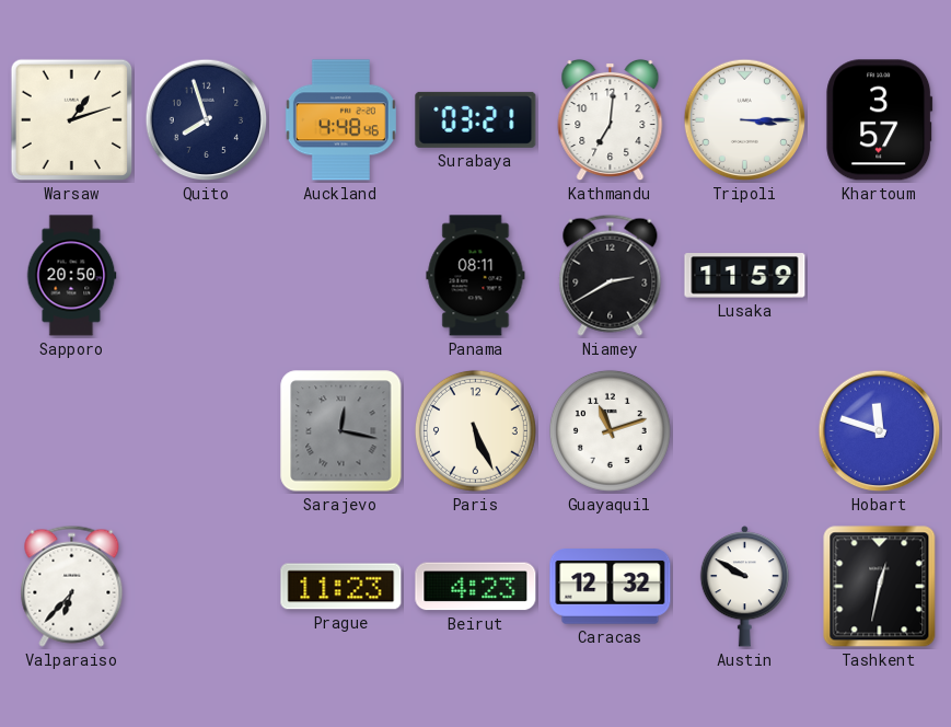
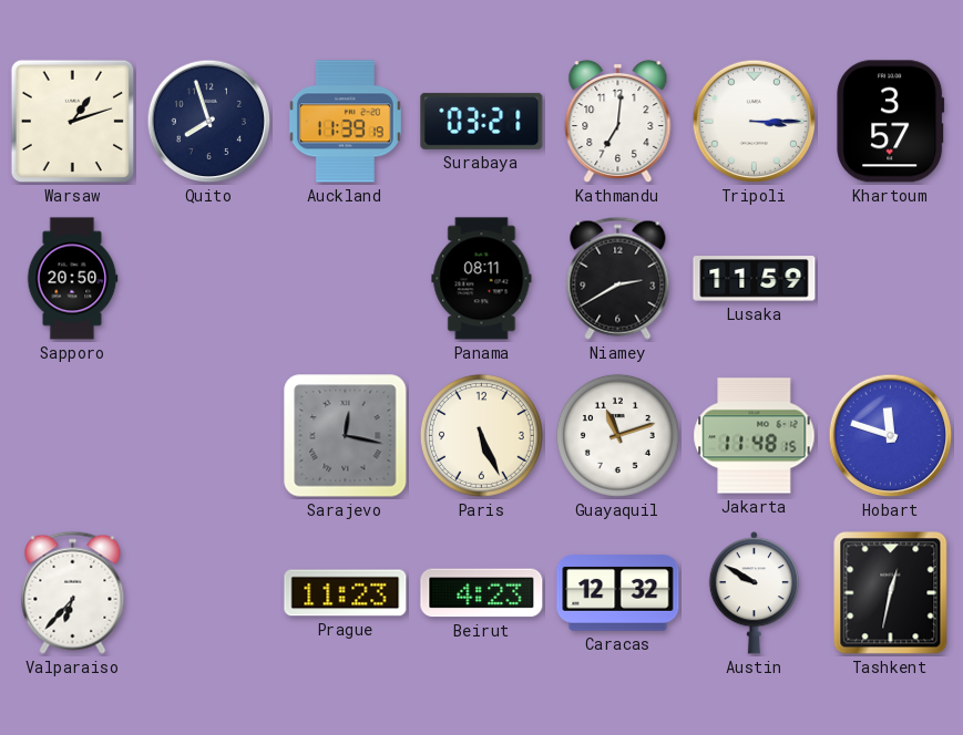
Auckland: 4:48 -> 11:39 (345, 122)
Jakarta: none -> 11:48 (755, 436)
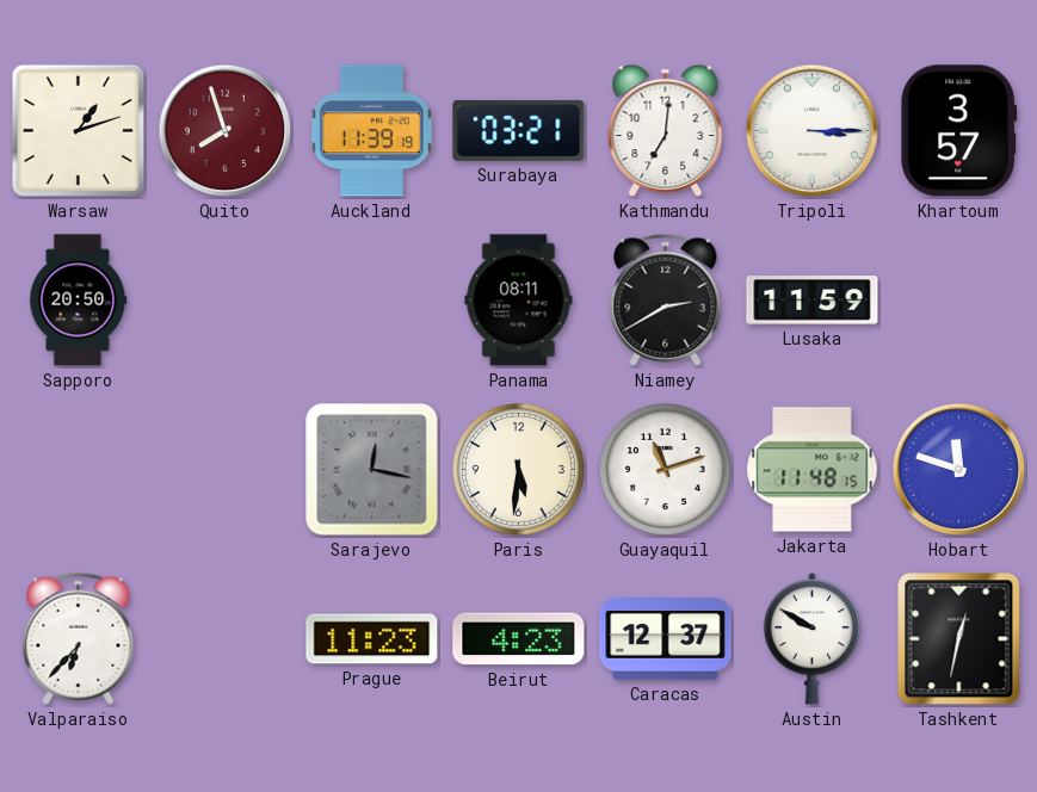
Quito dial: navy -> burgundy (226, 131)
Paris: 5:26 -> 5:31 (518, 469)
Caracas: 12:32 -> 12:37 (666, 639)
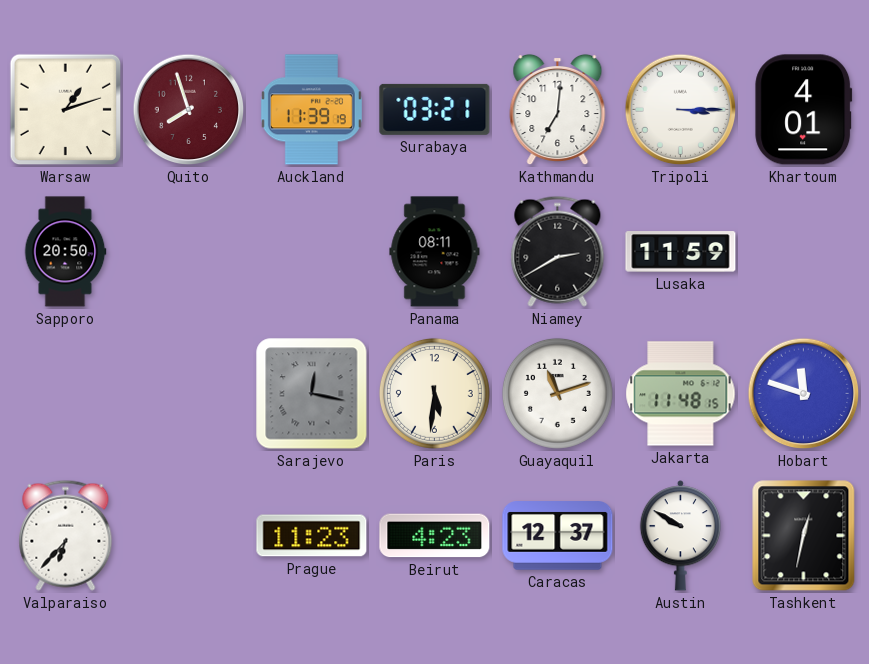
Khartoum: 3:57 -> 4:01 (804, 110)
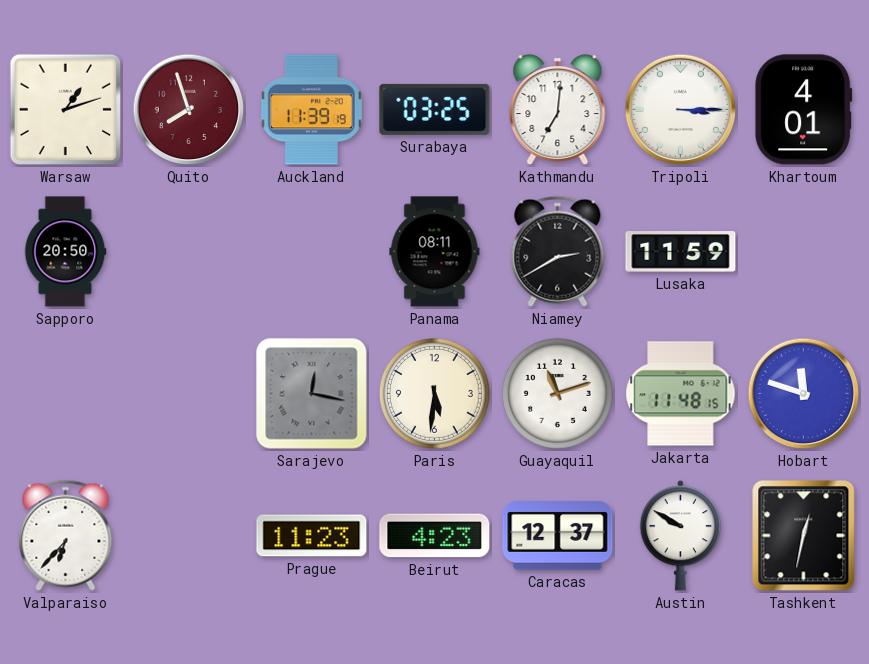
Surabaya: 03:21 -> 03:25 (435, 109)
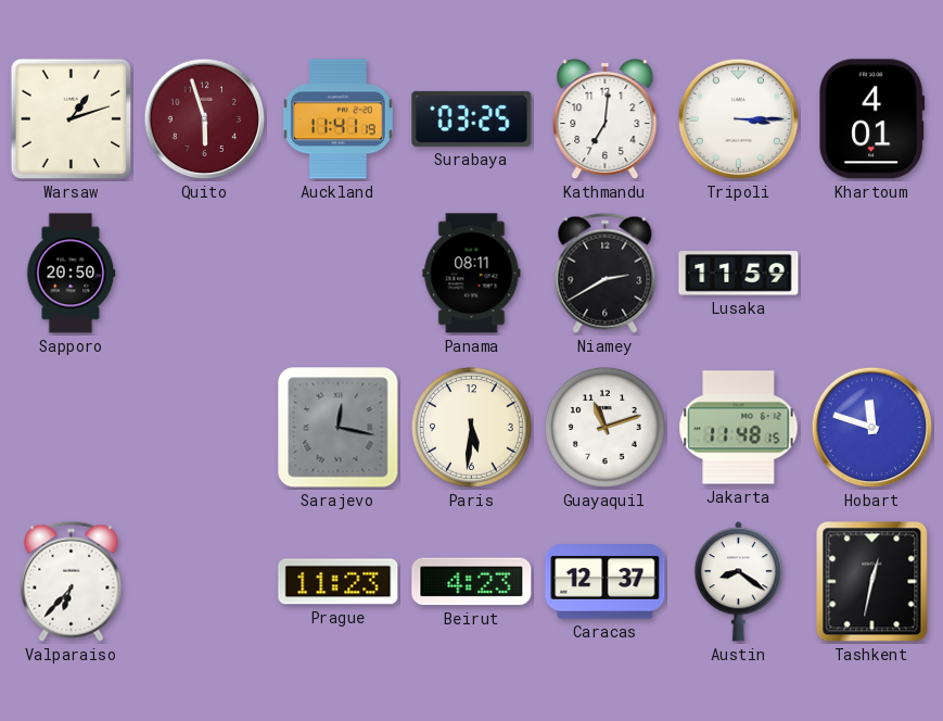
Quito: 7:57 -> 5:57 (205, 119)
Auckland: 11:39 -> 11:41 (337, 119)
Austin: 9:50 -> 8:21 (738, 582)
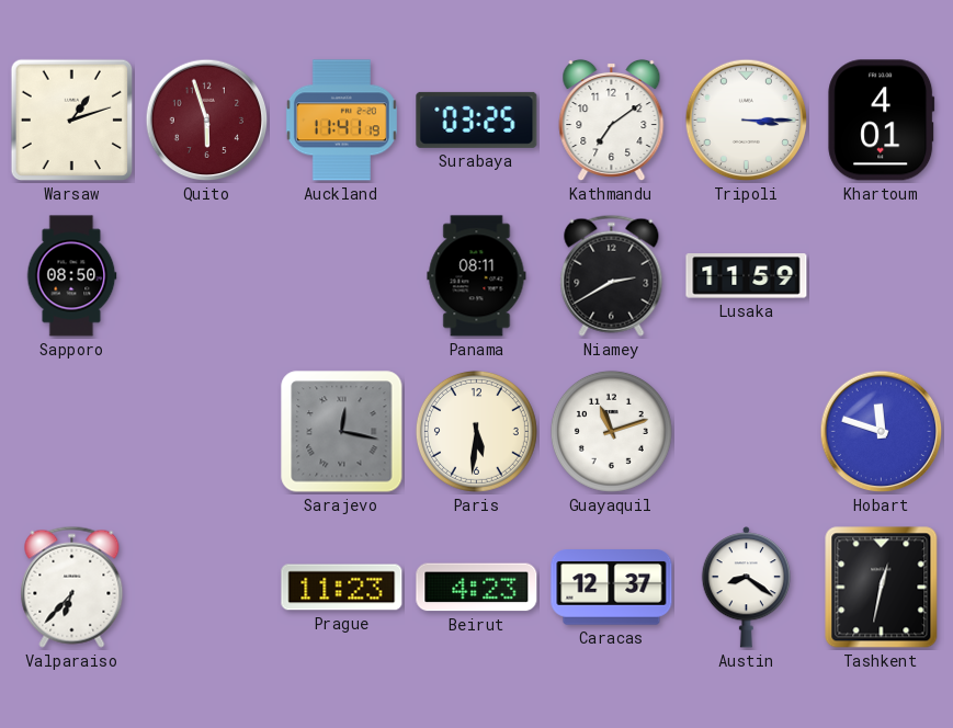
Kathmandu: 7:01 -> 7:09 (612, 121)
Sapporo: 20:50 -> 08:50 (71, 276)
Jakarta: 11:48 -> none (739, 428)
